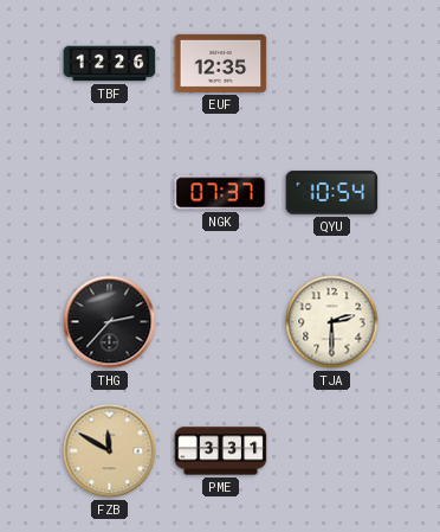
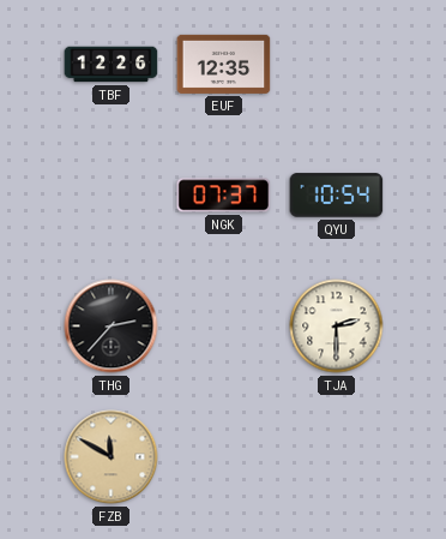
PME: 3:31 -> none (221, 451)
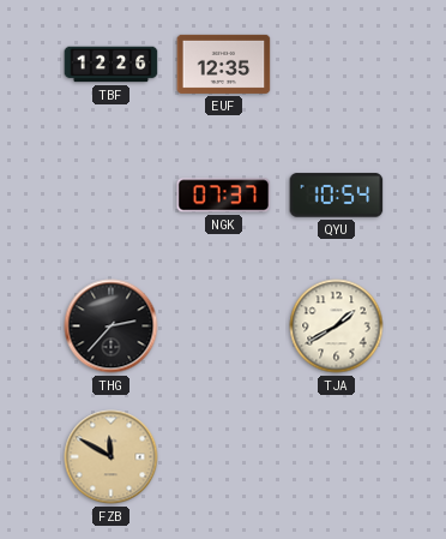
TJA: 2:30 -> 1:40 (337, 327)
